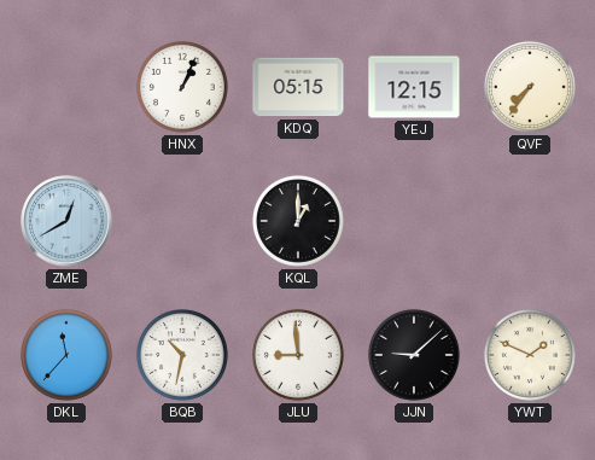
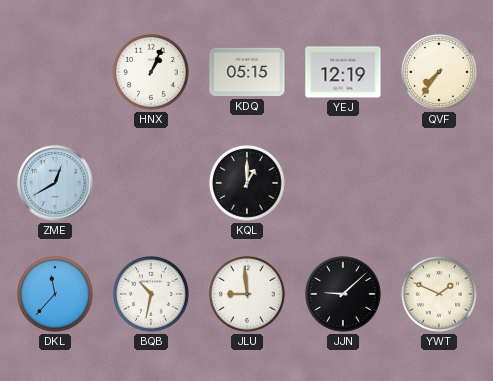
YEJ: 12:15 -> 12:19 (343, 72)
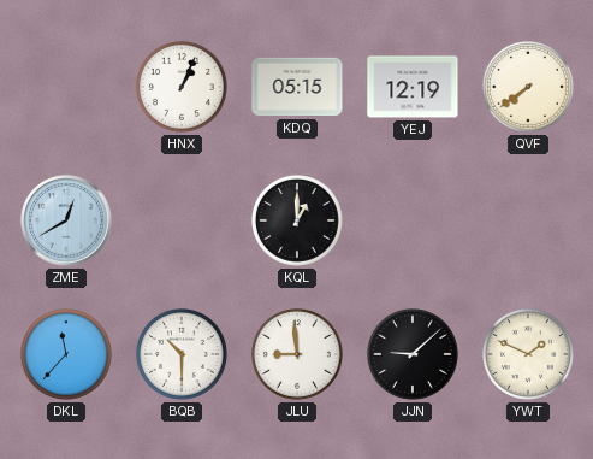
QVF: 7:36 -> 7:39 (528, 87)
BQB: 10:32 -> 10:30 (182, 354)
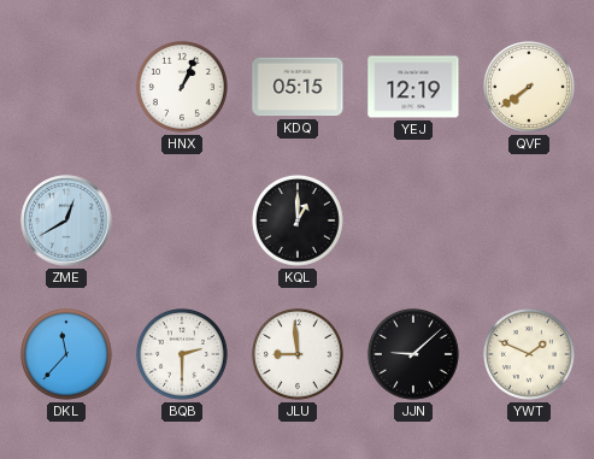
BQB: 10:30 -> 2:30 (182, 354)
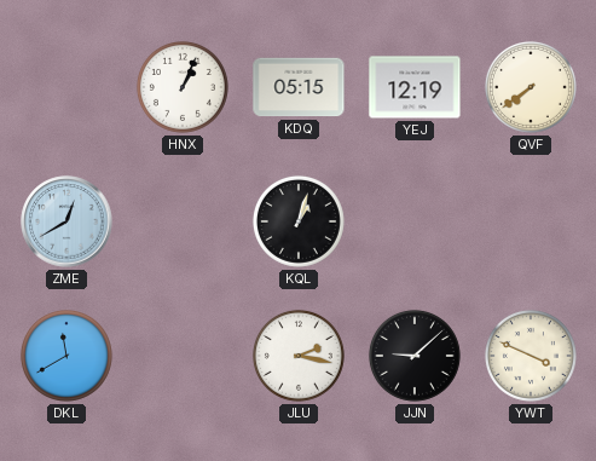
KQL: 1:00 -> 1:03 (299, 221)
DKL: 11:37 -> 11:40 (66, 356)
BQB: 2:30 -> none (182, 354)
JLU: 8:59 -> 2:17 (299, 356)
YWT: 1:49 -> 3:49 (531, 356)
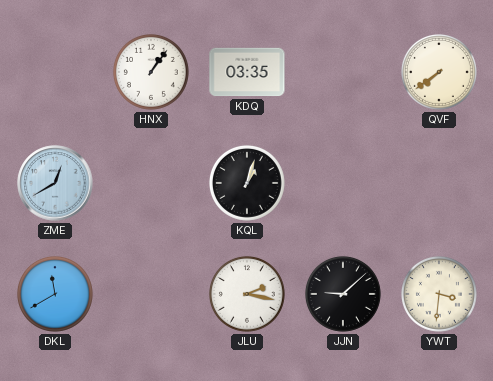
HNX: 1:04 -> 1:06 (151, 72)
KDQ: 05:15 -> 03:35 (247, 72)
YEJ: 12:19 -> none (415, 87)
YWT: 3:49 -> 3:31 (439, 294)
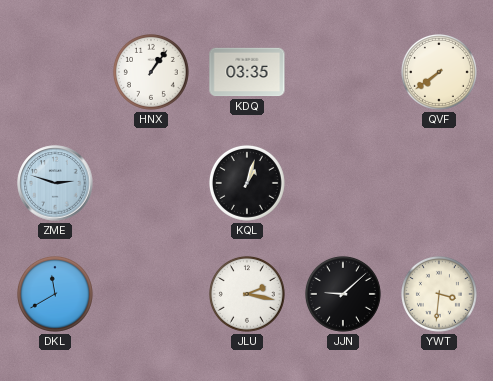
ZME: 12:40 -> 2:48 (55, 183)
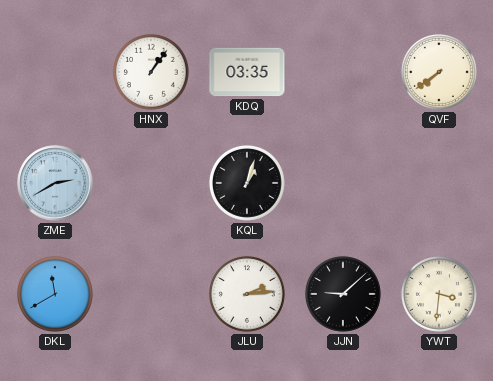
ZME: 2:48 -> 2:40 (55, 183)
JLU: 2:17 -> 2:14 (247, 294)
